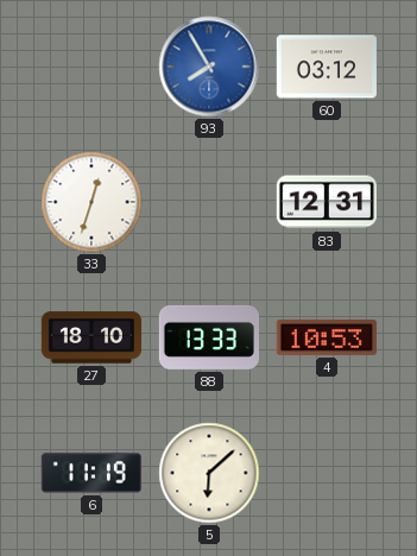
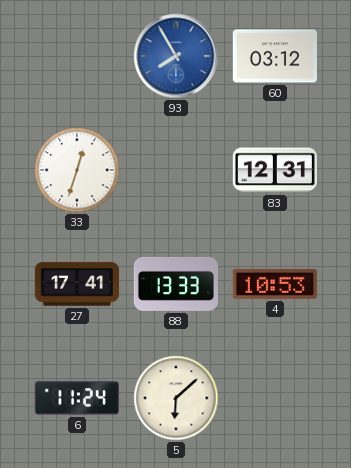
27: 18:10 -> 17:41 (76, 284)
6: 11:19 -> 11:24 (77, 398)
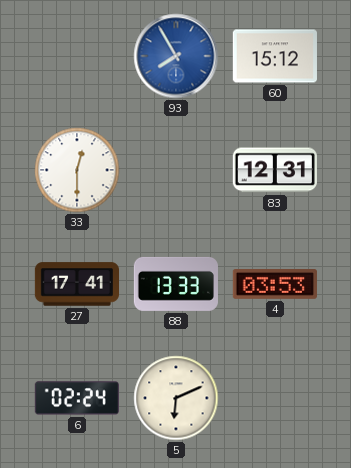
60: 03:12 -> 15:12 (275, 56)
33: 12:33 -> 12:30 (77, 170)
4: 10:53 -> 03:53 (275, 285)
6: 11:24 -> 02:24 (77, 398)
5: 6:08 -> 6:11 (176, 398)
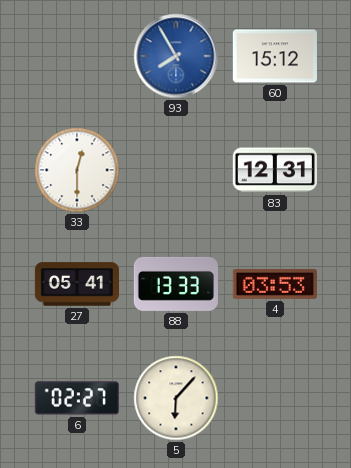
27: 17:41 -> 05:41 (76, 284)
6: 02:24 -> 02:27 (77, 398)
5: 6:11 -> 6:07 (176, 398)
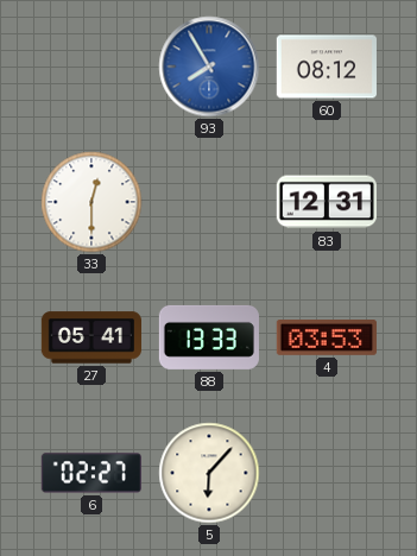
60: 15:12 -> 08:12 (327, 67)
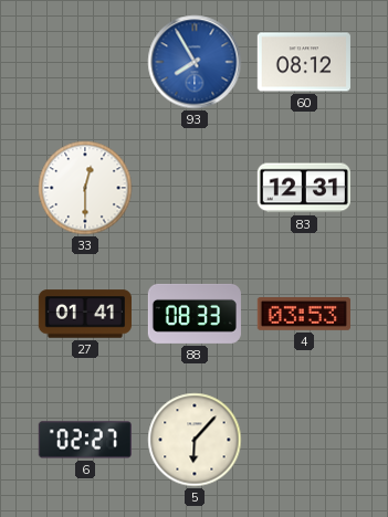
27: 05:41 -> 01:41 (84, 314)
88: 13:33 -> 08:33 (195, 314)
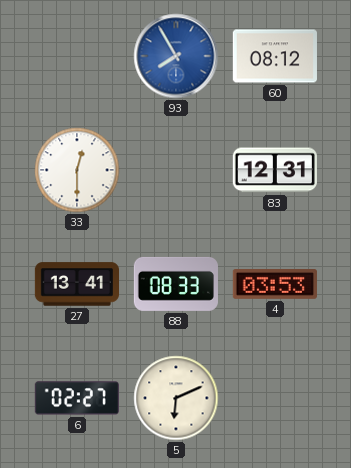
27: 01:41 -> 13:41 (76, 284)
5: 6:07 -> 6:11 (176, 398)
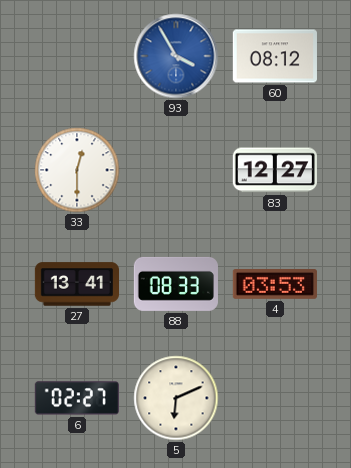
93: 7:55 -> 3:55 (176, 56)
83: 12:31 -> 12:27 (275, 170)
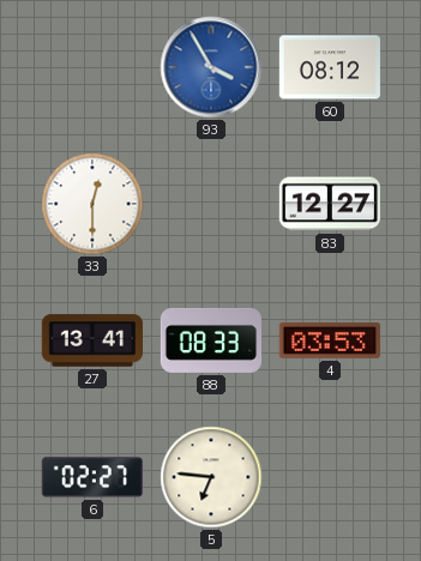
5: 6:11 -> 6:46 (211, 477)
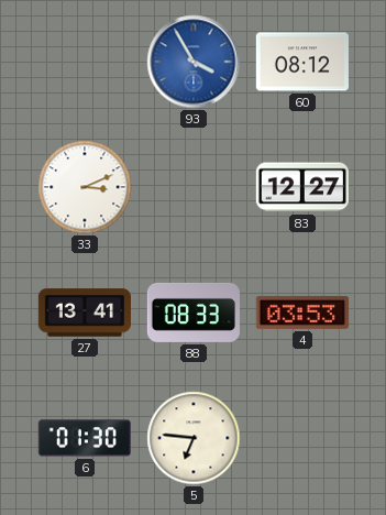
33: 12:30 -> 3:11 (85, 187)
6: 02:27 -> 01:30 (85, 438)
